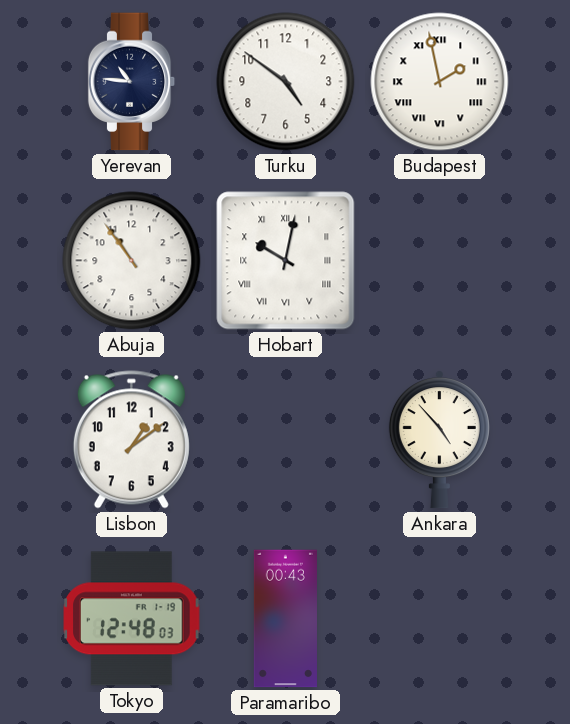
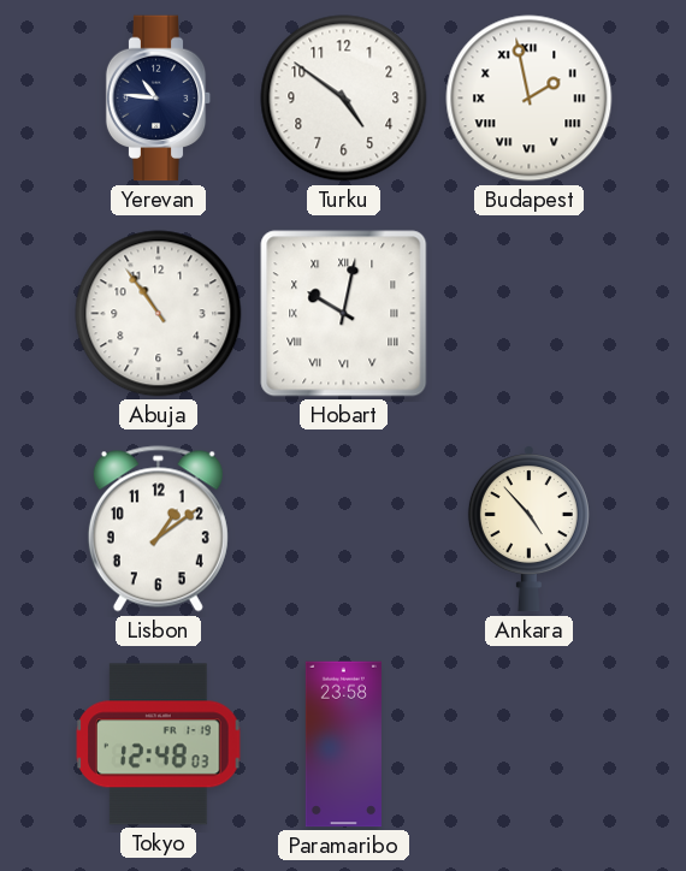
Paramaribo: 00:43 -> 23:58 (343, 745)
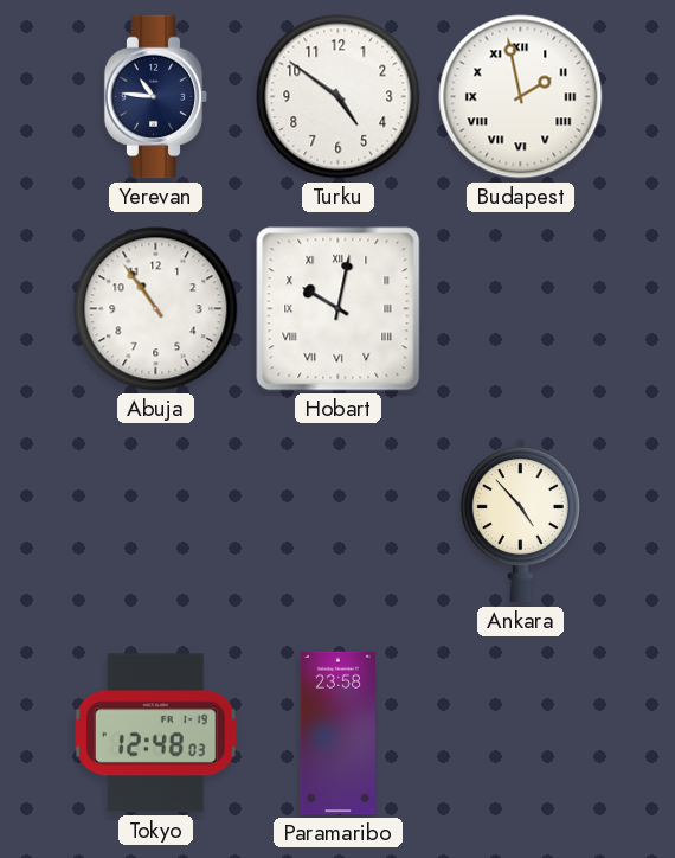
Lisbon: 1:09 -> none (158, 529)
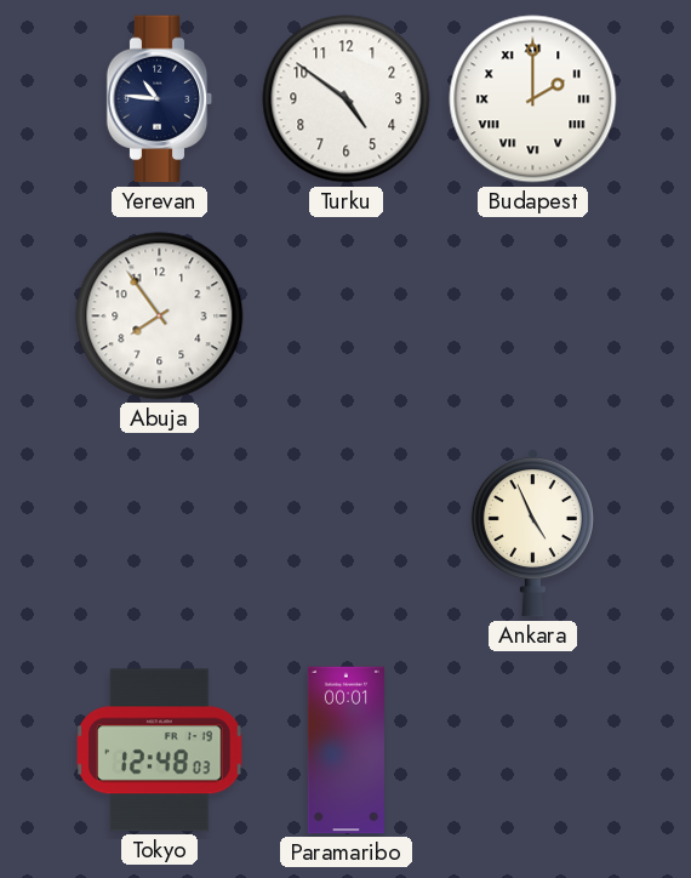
Budapest: 1:58 -> 2:00 (533, 99)
Abuja: 10:54 -> 7:54 (160, 317)
Hobart: 10:02 -> none (339, 309)
Ankara: 4:53 -> 4:56 (532, 534)
Paramaribo: 23:58 -> 00:01 (345, 751)
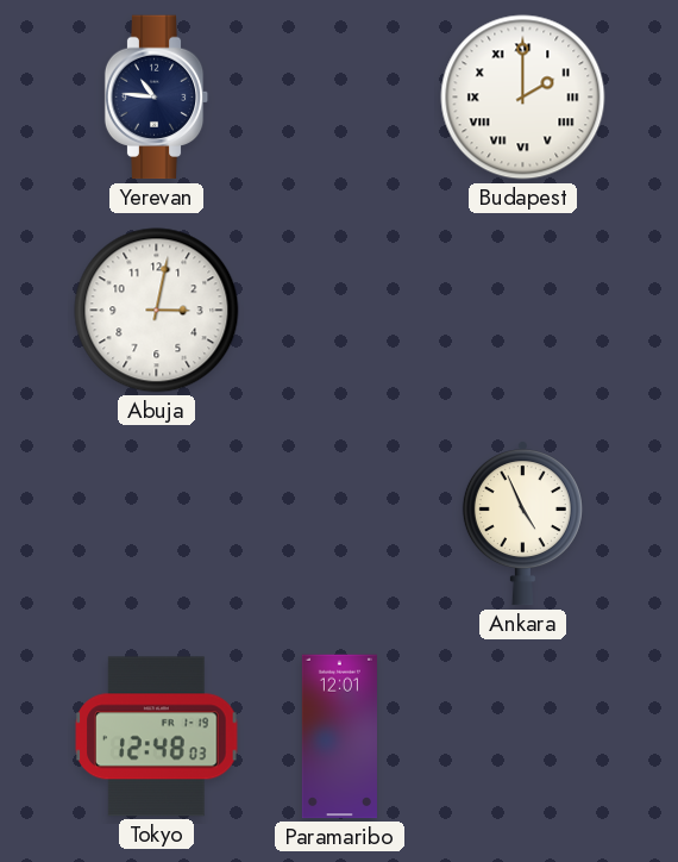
Turku: 4:51 -> none (347, 99)
Abuja: 7:54 -> 3:02 (157, 311)
Paramaribo: 00:01 -> 12:01 (339, 737)
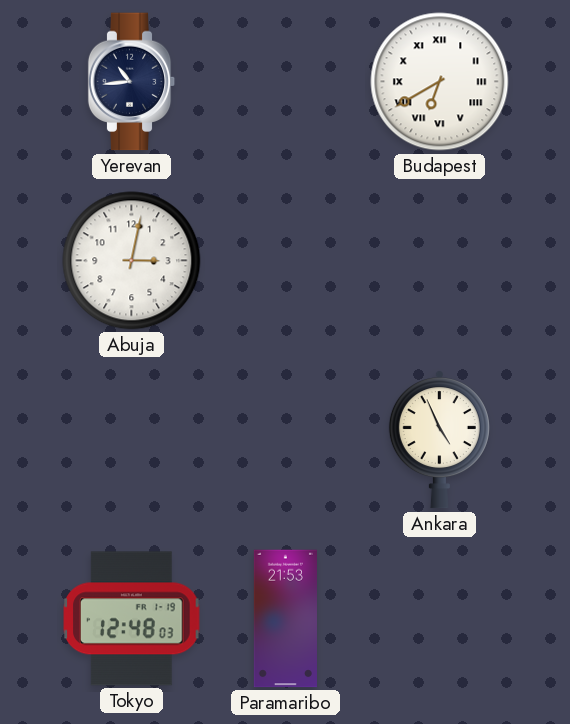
Yerevan: 10:46 -> 10:44 (132, 82)
Budapest: 2:00 -> 6:40 (440, 82)
Paramaribo: 12:01 -> 21:53 (285, 619)
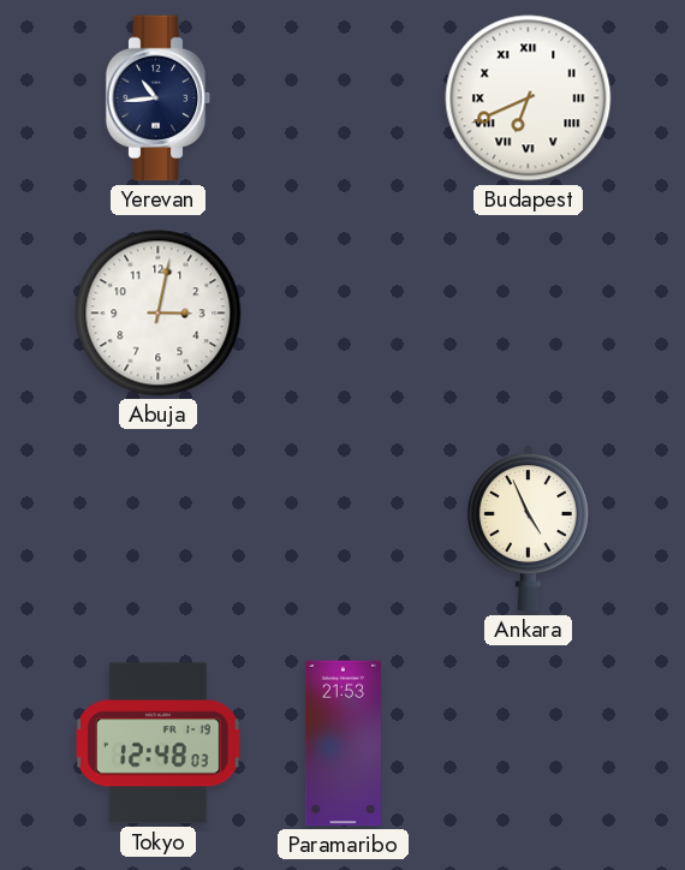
Budapest: 6:40 -> 6:41 (529, 99)
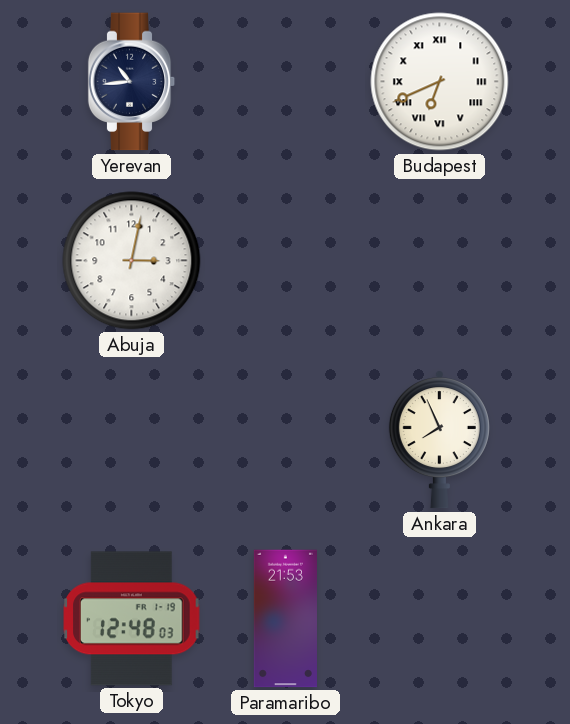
Ankara: 4:56 -> 7:56 (439, 440)
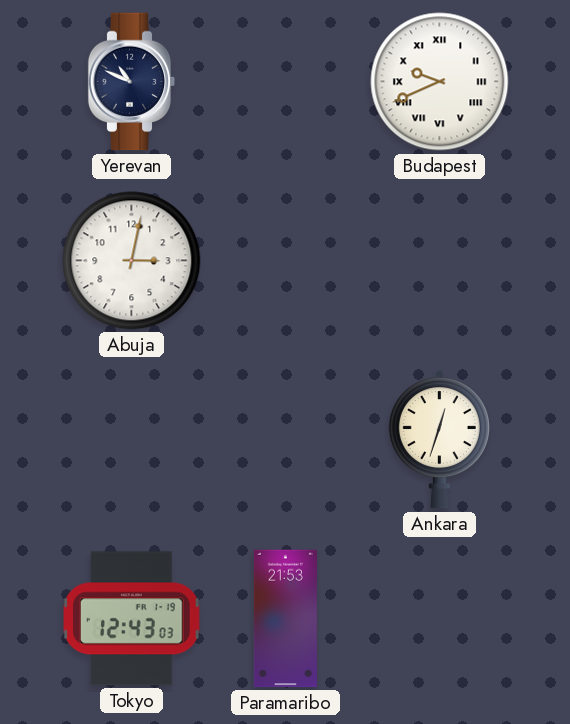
Yerevan: 10:44 -> 10:49 (132, 82)
Budapest: 6:41 -> 9:41 (440, 82)
Ankara: 7:56 -> 12:33 (439, 440)
Tokyo: 12:48 -> 12:43 (132, 619)
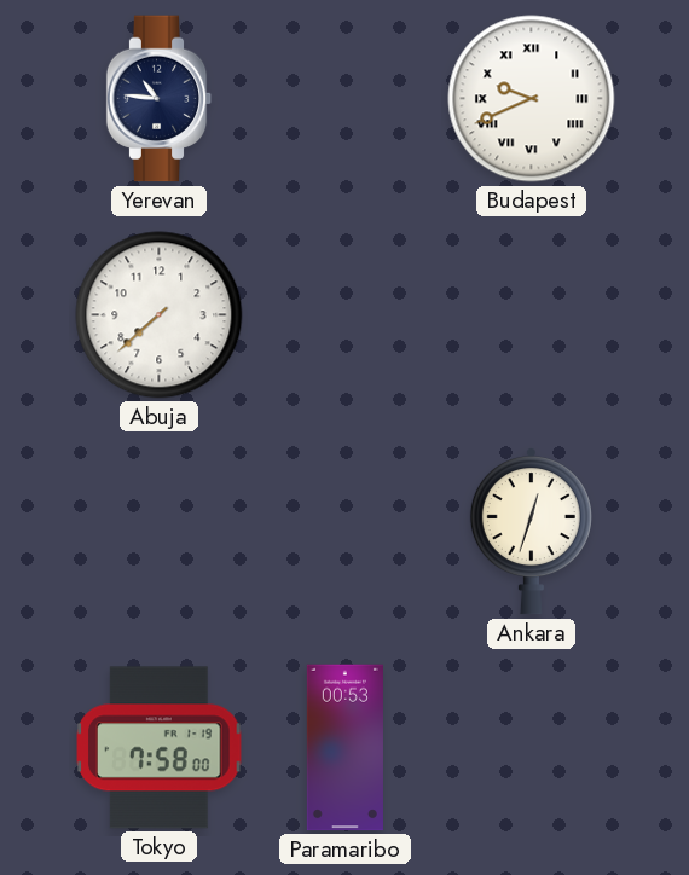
Yerevan: 10:49 -> 10:46 (160, 99)
Abuja: 3:02 -> 7:38 (160, 315)
Tokyo: 12:43 -> 7:58 (160, 748)
Paramaribo: 21:53 -> 00:53 (344, 748)
